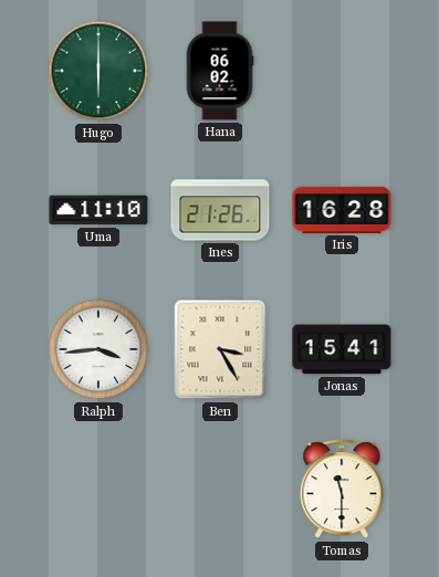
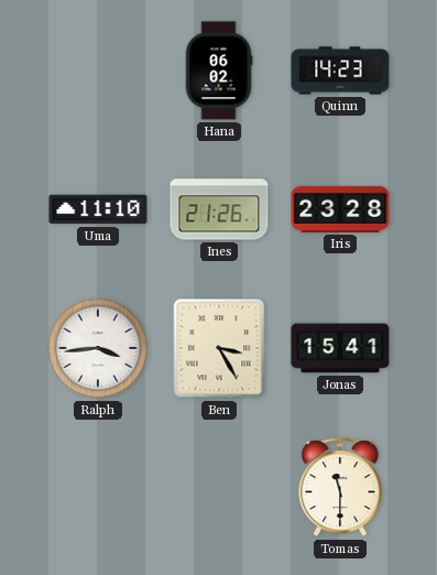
Hugo: 6:00 -> none (98, 71)
Quinn: none -> 14:23 (340, 70)
Iris: 16:28 -> 23:28 (340, 209)
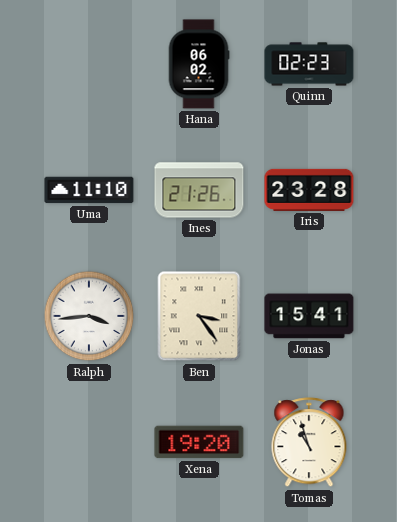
Quinn: 14:23 -> 02:23 (309, 64)
Ben: 3:25 -> 3:24 (199, 316)
Xena: none -> 19:20 (199, 442)
Tomas: 11:30 -> 10:57 (309, 443)
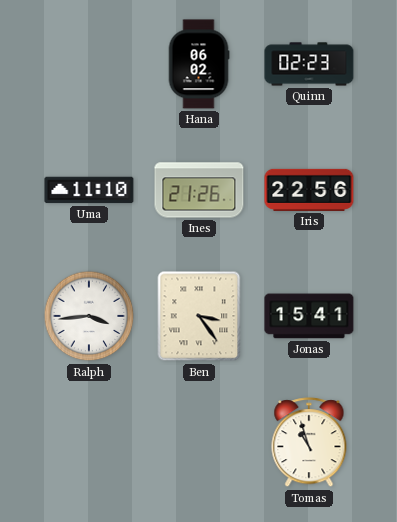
Iris: 23:28 -> 22:56 (309, 190)
Xena: 19:20 -> none (199, 442)
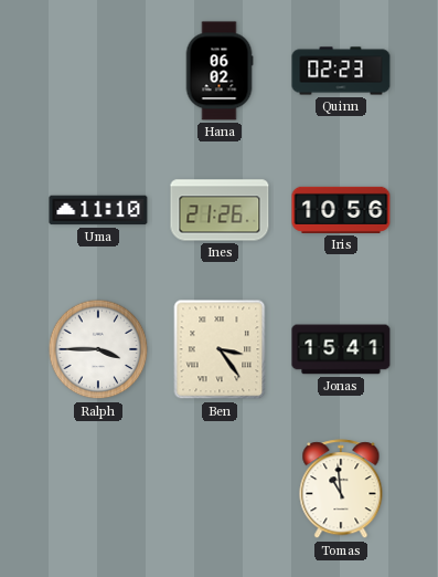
Iris: 22:56 -> 10:56 (341, 210)
Ralph: 3:44 -> 3:45 (98, 349)
Tomas: 10:57 -> 10:59 (341, 490)
